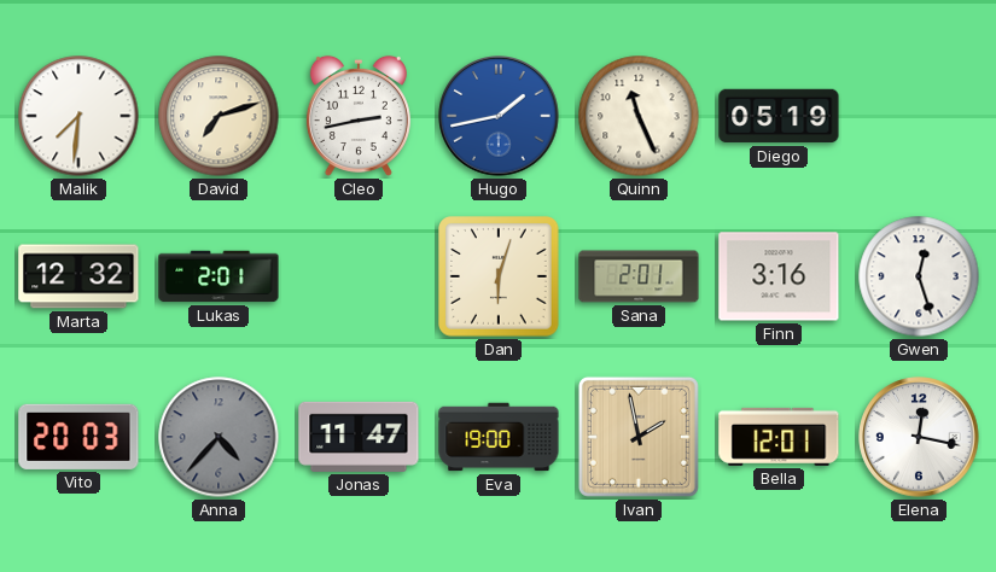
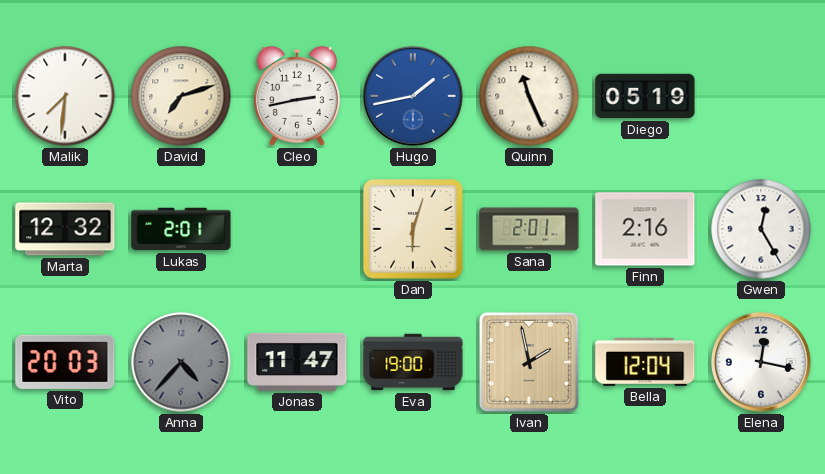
Finn: 3:16 -> 2:16 (645, 229)
Gwen: 12:27 -> 12:25 (761, 229)
Bella: 12:01 -> 12:04 (645, 362)
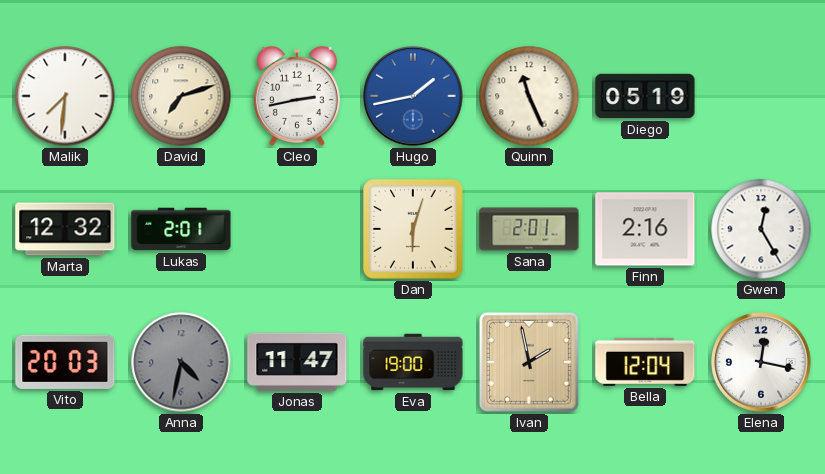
Anna: 4:37 -> 4:32 (181, 362)
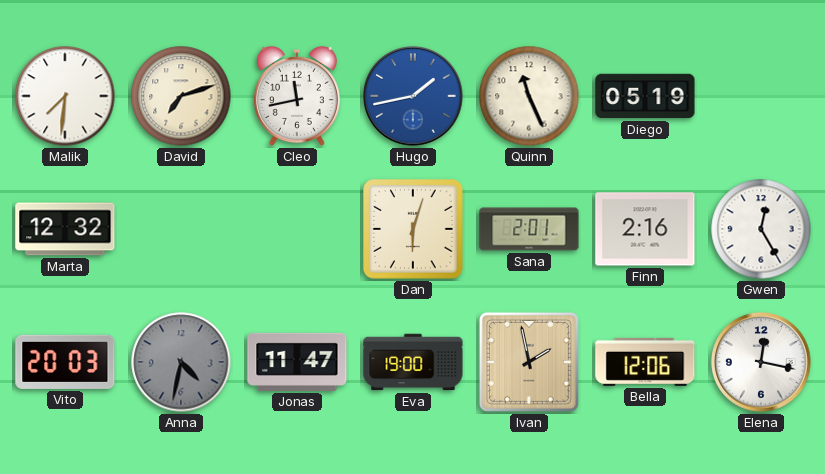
Cleo: 2:43 -> 11:43 (297, 96)
Lukas: 2:01 -> none (181, 229)
Bella: 12:04 -> 12:06 (645, 362)
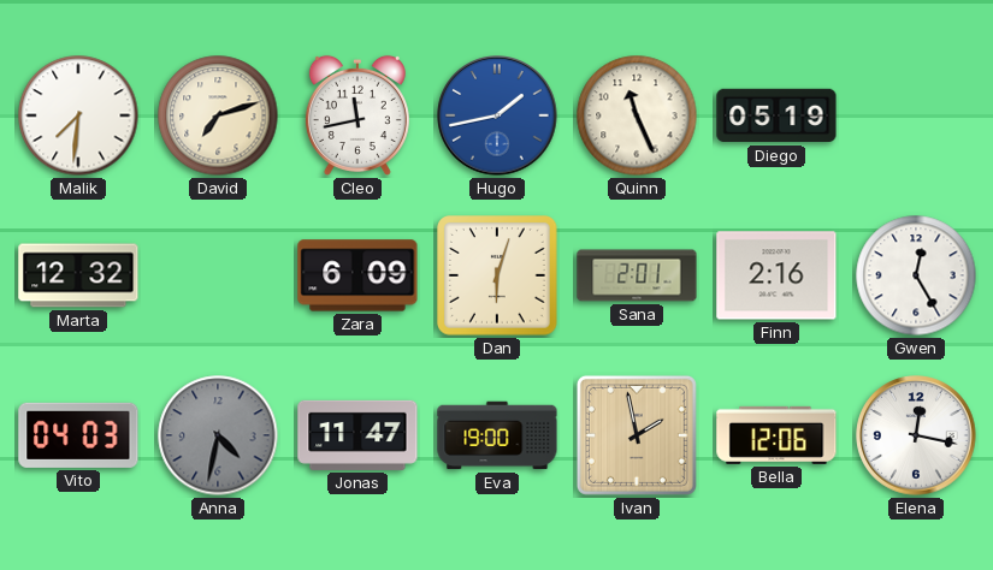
Zara: none -> 6:09 (357, 275)
Vito: 20:03 -> 04:03 (78, 435)
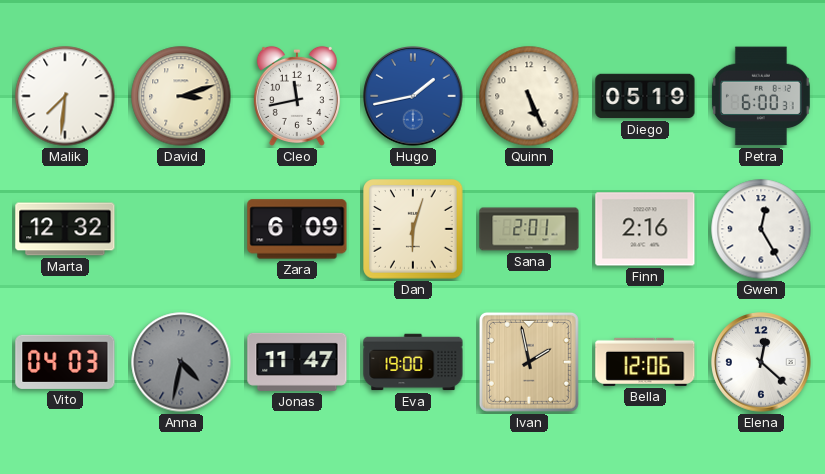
David: 7:12 -> 3:12 (181, 96)
Quinn: 11:26 -> 5:26 (529, 96)
Petra: none -> 6:00 (761, 96)
Elena: 12:17 -> 12:22 (761, 362)
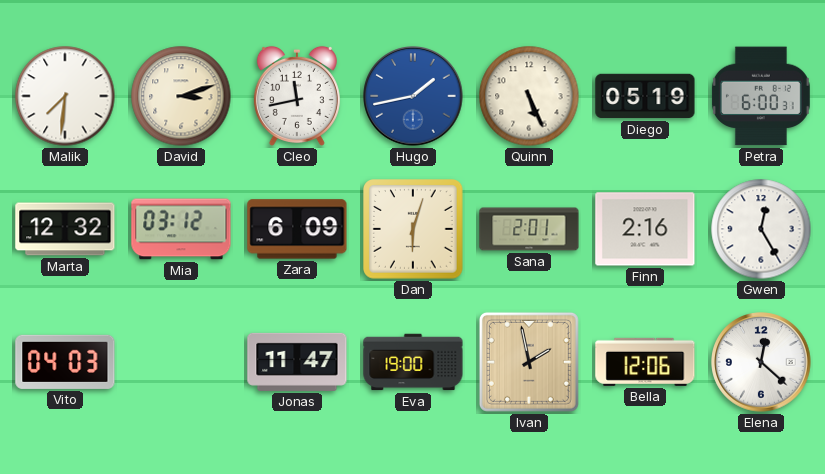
Mia: none -> 03:12 (181, 229)
Anna: 4:32 -> none (181, 362)
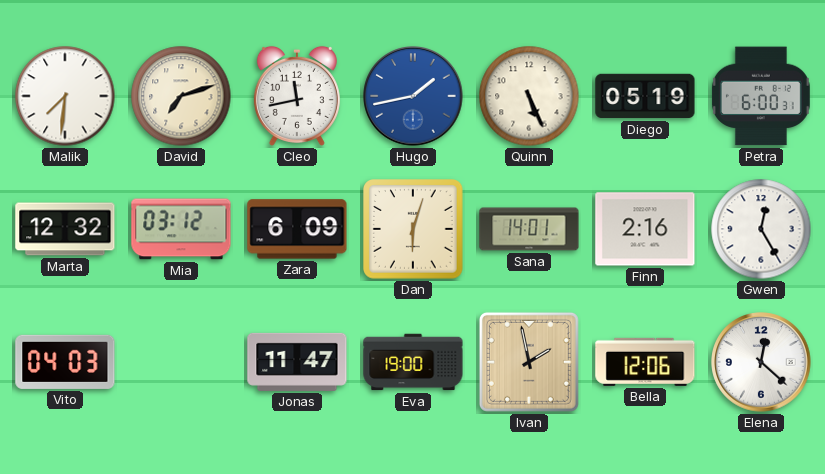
David: 3:12 -> 7:12 (181, 96)
Sana: 2:01 -> 14:01 (529, 229)
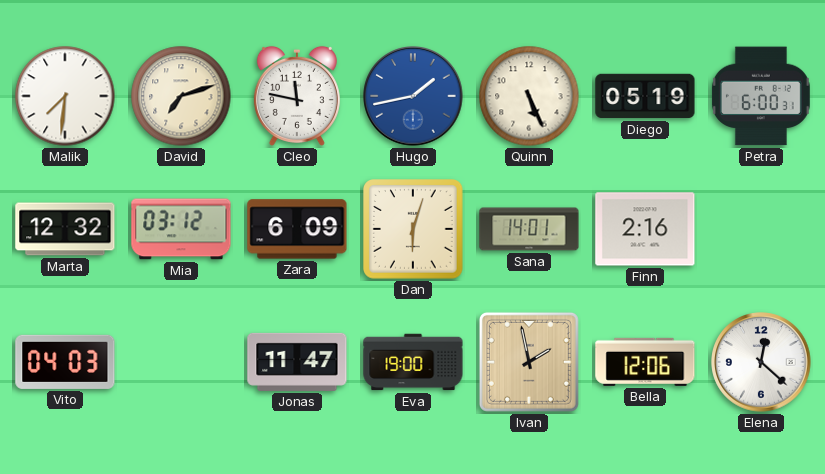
Cleo: 11:43 -> 11:47 (297, 96)
Gwen: 12:25 -> none (761, 229)
